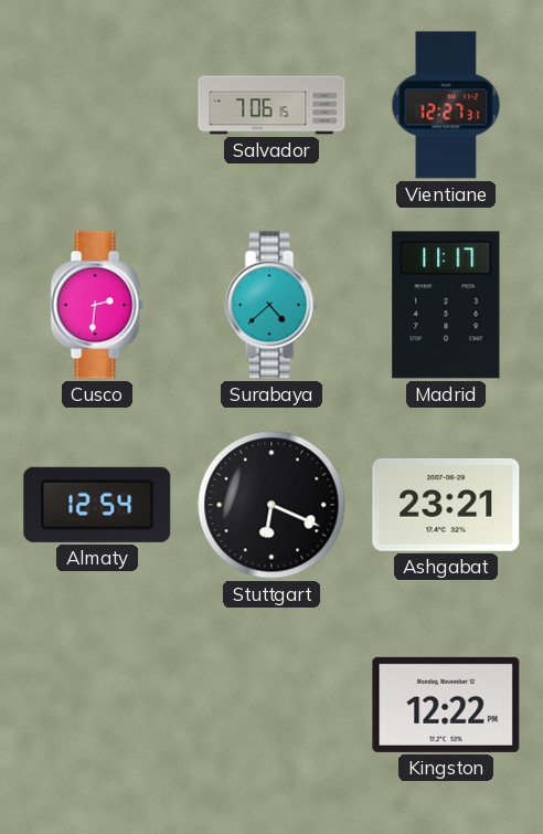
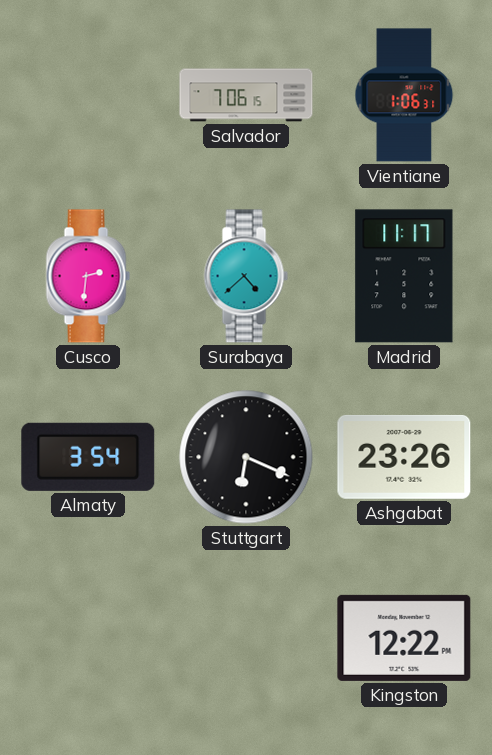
Vientiane: 12:27 -> 1:06 (404, 95)
Almaty: 12:54 -> 3:54 (88, 457)
Ashgabat: 23:21 -> 23:26 (404, 457)
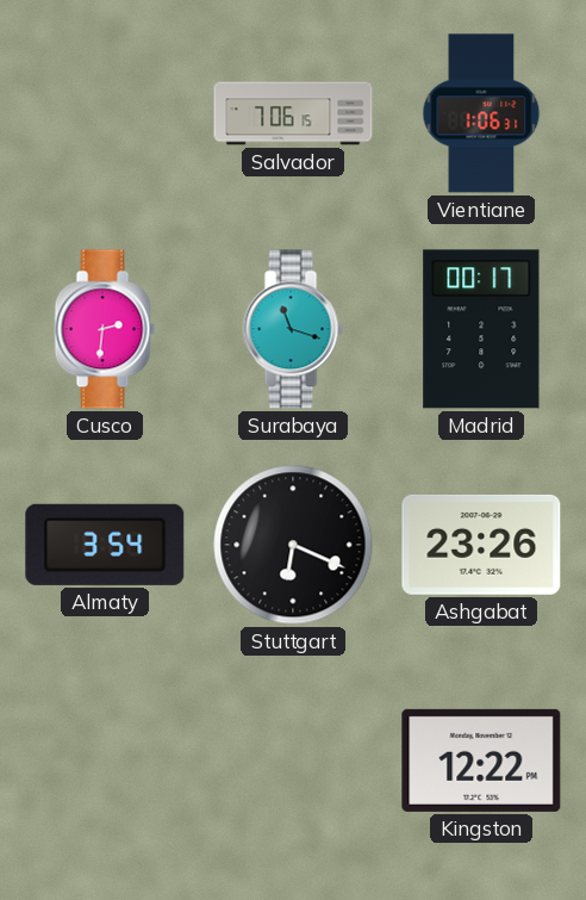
Surabaya: 4:38 -> 11:18 (293, 329)
Madrid: 11:17 -> 00:17 (481, 329)
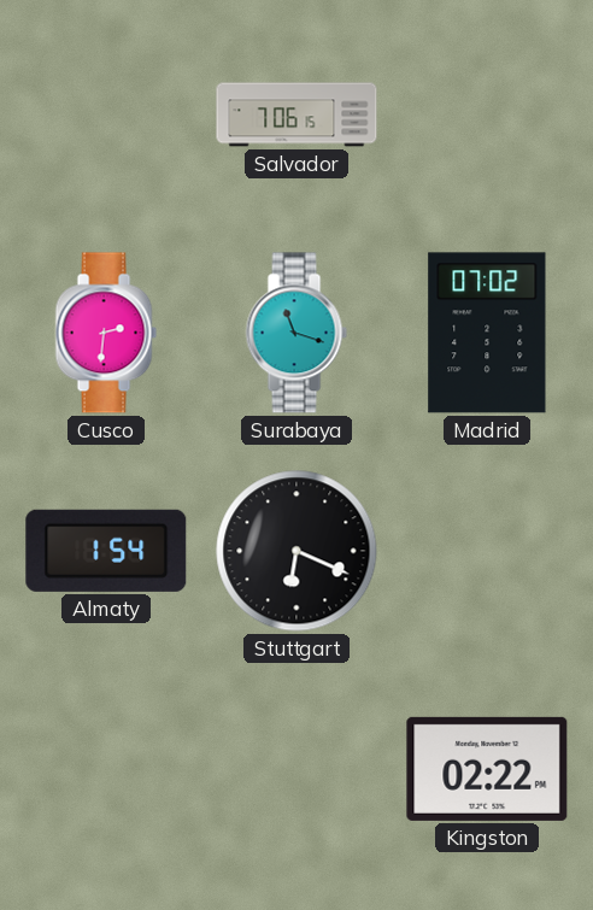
Vientiane: 1:06 -> none (481, 113)
Madrid: 00:17 -> 07:02 (487, 333)
Almaty: 3:54 -> 1:54 (106, 551)
Ashgabat: 23:26 -> none (481, 545)
Kingston: 12:22 -> 02:22 (487, 769)
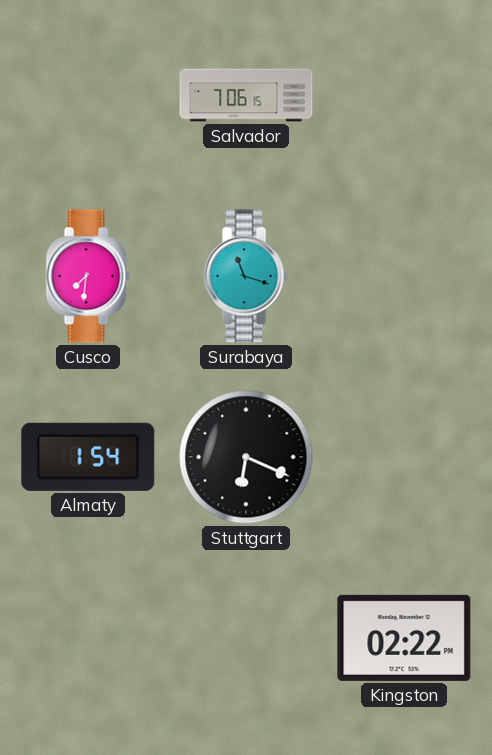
Cusco: 2:31 -> 7:31 (88, 276)
Madrid: 07:02 -> none (487, 333)
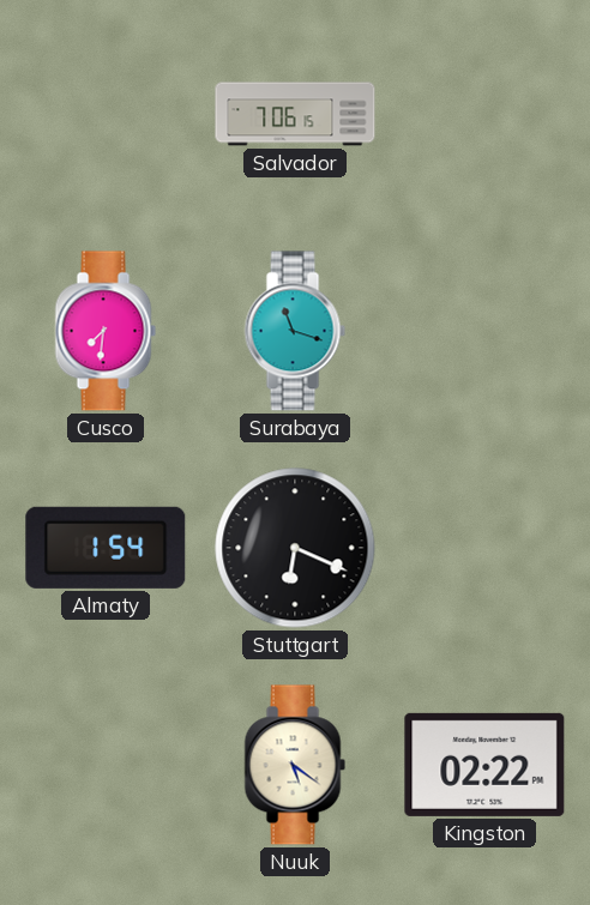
Nuuk: none -> 5:21 (295, 765)
